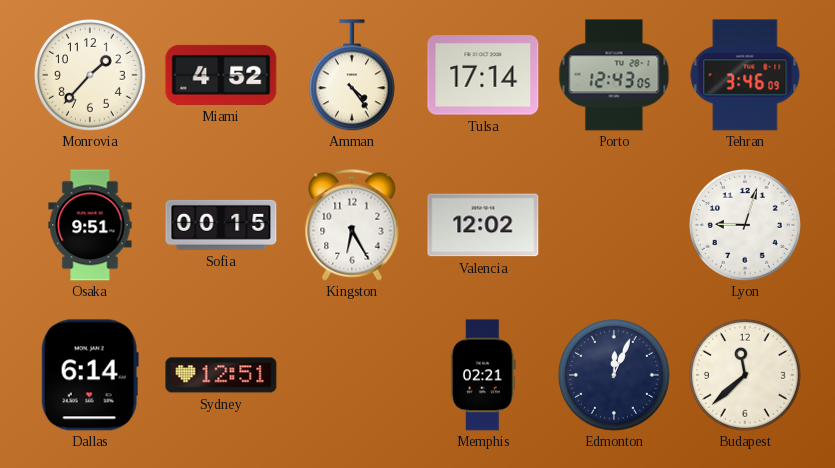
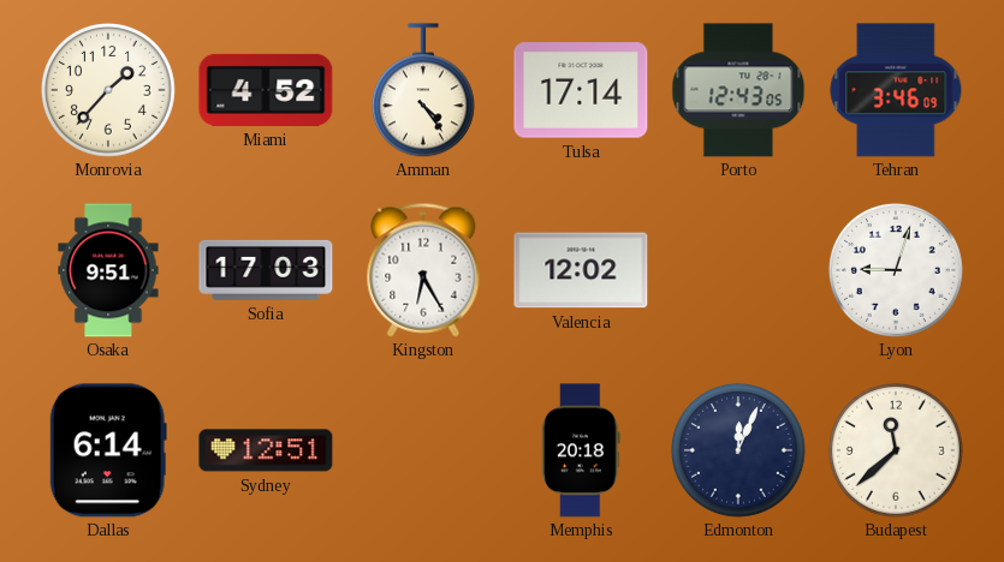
Sofia: 00:15 -> 17:03 (266, 270)
Memphis: 02:21 -> 20:18 (581, 450)
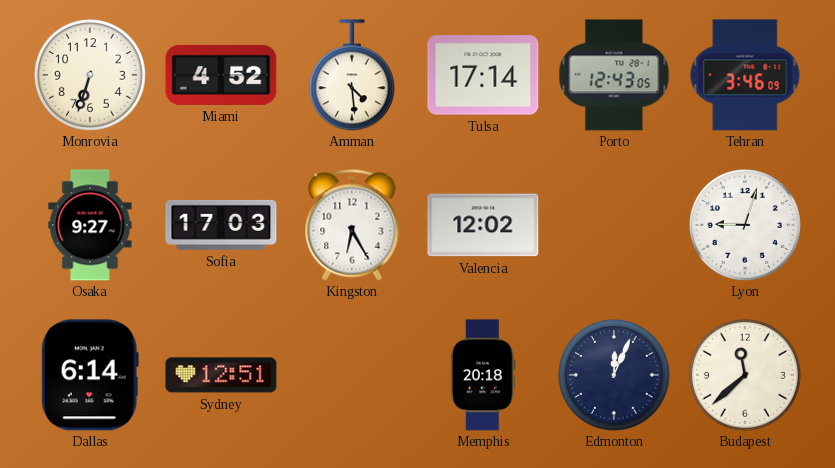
Monrovia: 1:37 -> 6:33 (90, 75)
Amman: 4:24 -> 4:29 (352, 75)
Osaka: 9:51 -> 9:27 (90, 225)
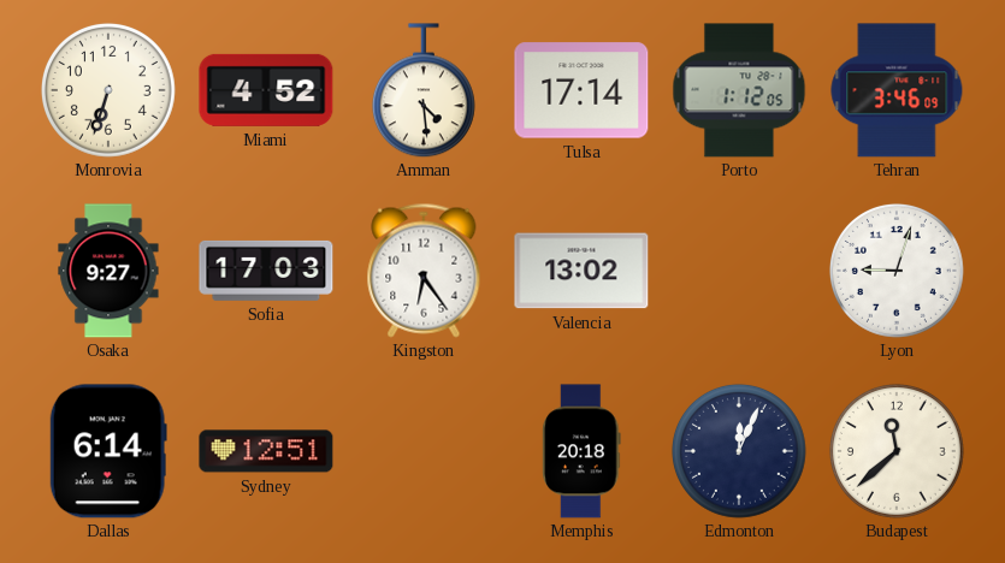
Porto: 12:43 -> 1:12 (739, 90)
Kingston: 6:25 -> 6:24 (424, 271)
Valencia: 12:02 -> 13:02 (581, 271)
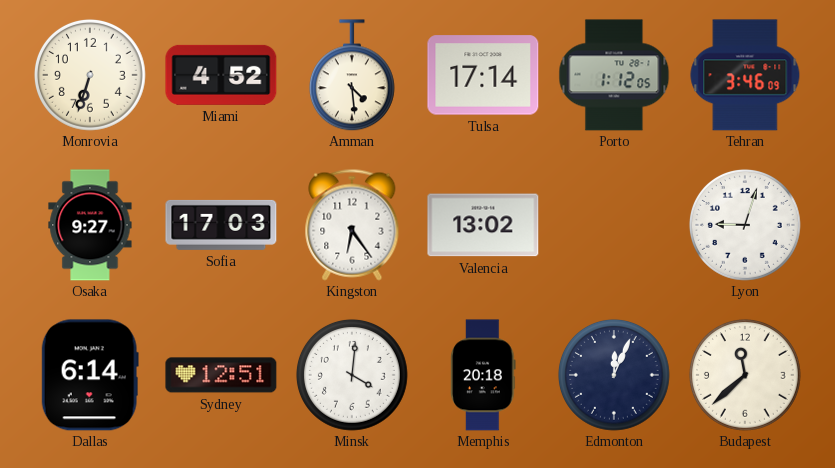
Minsk: none -> 4:01 (352, 375)
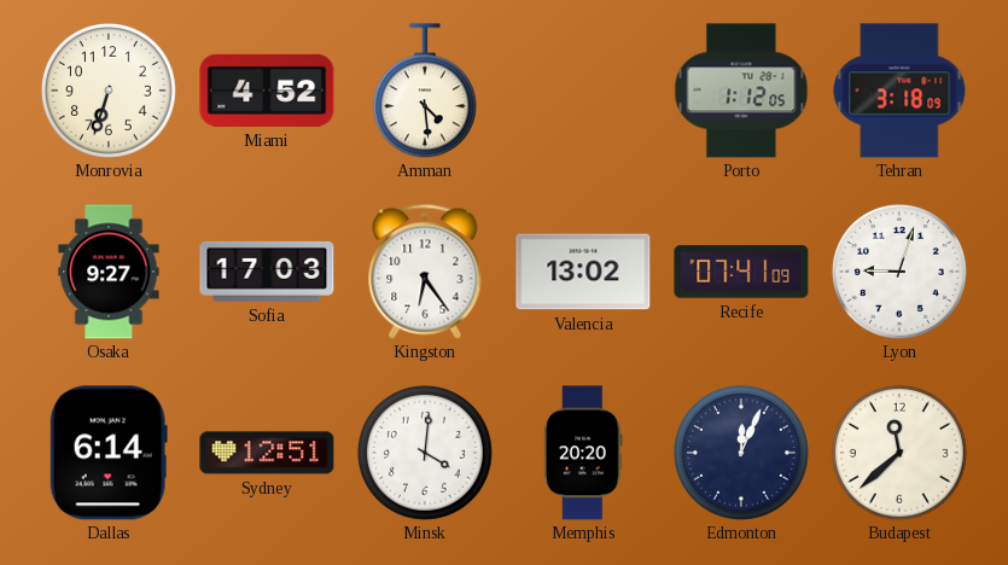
Tulsa: 17:14 -> none (483, 75)
Tehran: 3:46 -> 3:18 (899, 91)
Recife: none -> 07:41 (741, 272)
Memphis: 20:18 -> 20:20 (583, 453)
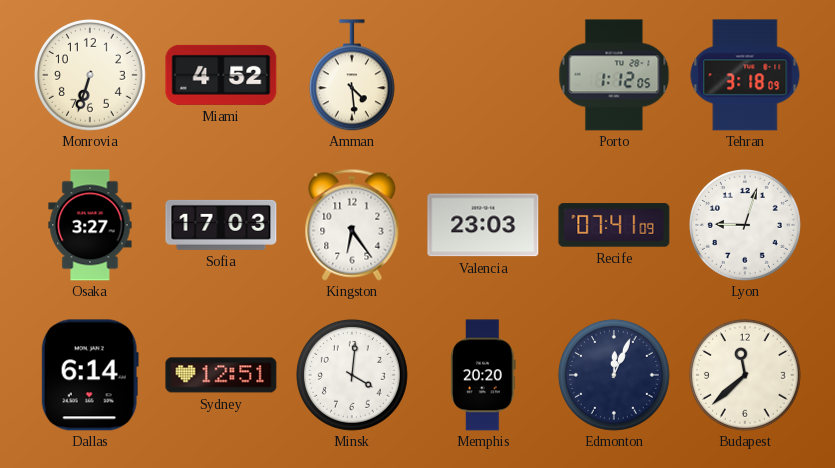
Osaka: 9:27 -> 3:27 (90, 225)
Valencia: 13:02 -> 23:03 (483, 225)
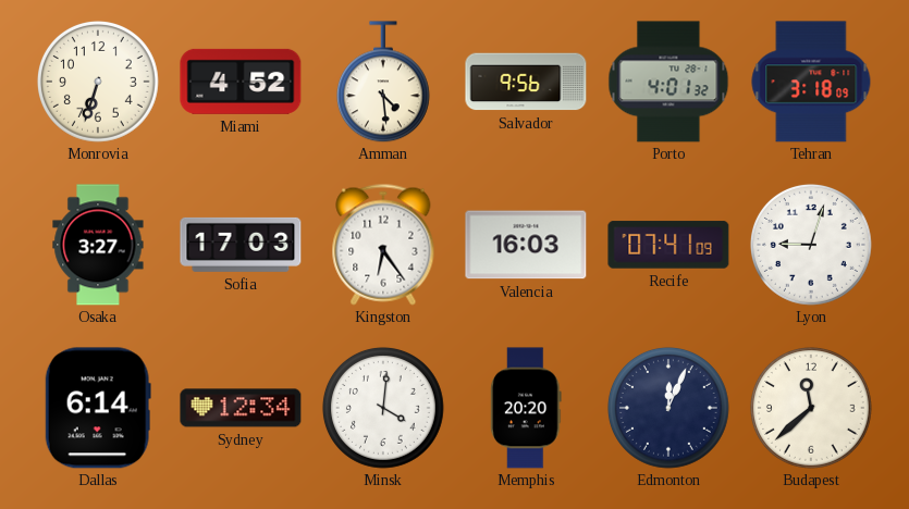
Salvador: none -> 9:56 (526, 82)
Porto: 1:12 -> 4:01 (668, 82)
Valencia: 23:03 -> 16:03 (526, 245)
Sydney: 12:51 -> 12:34 (241, 408)
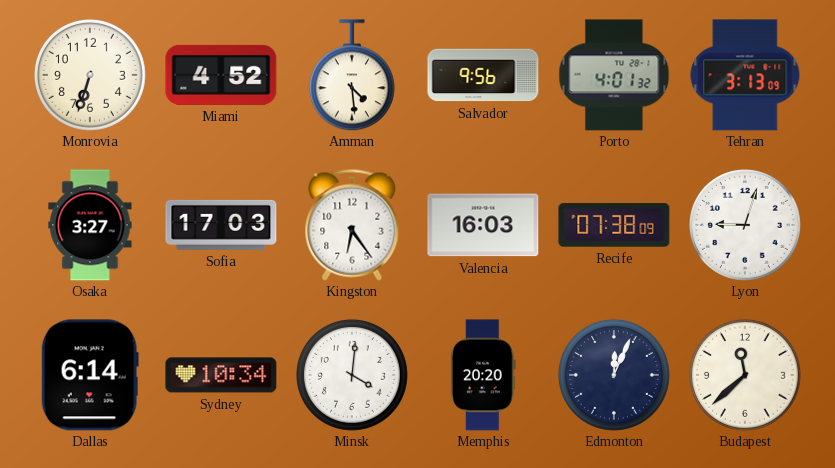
Tehran: 3:18 -> 3:13 (745, 75)
Recife: 07:41 -> 07:38 (614, 225)
Sydney: 12:34 -> 10:34 (221, 375)
